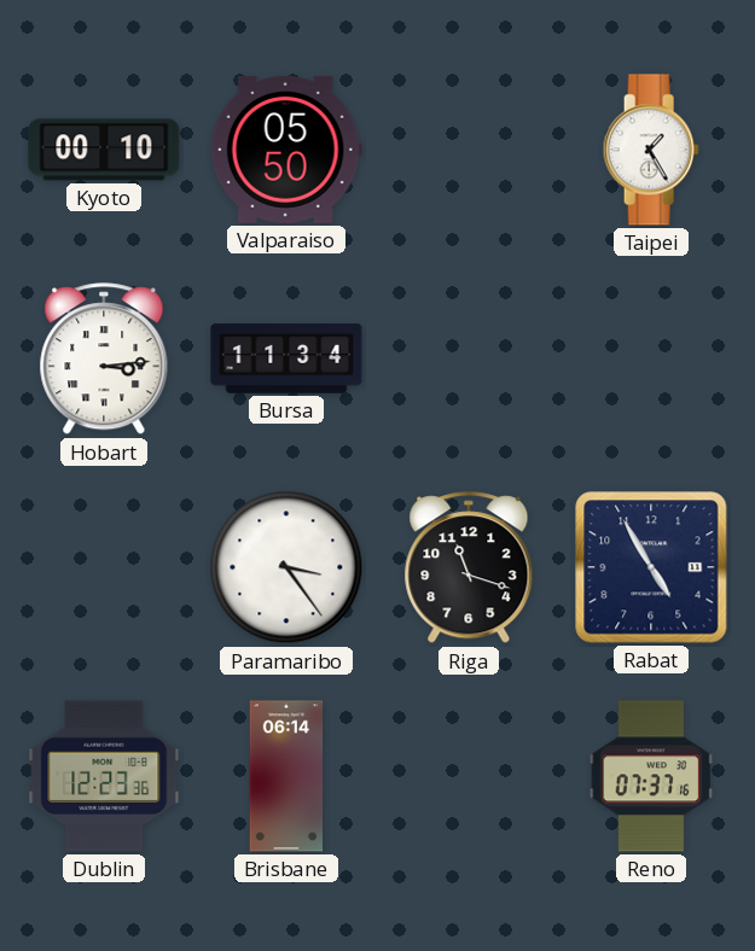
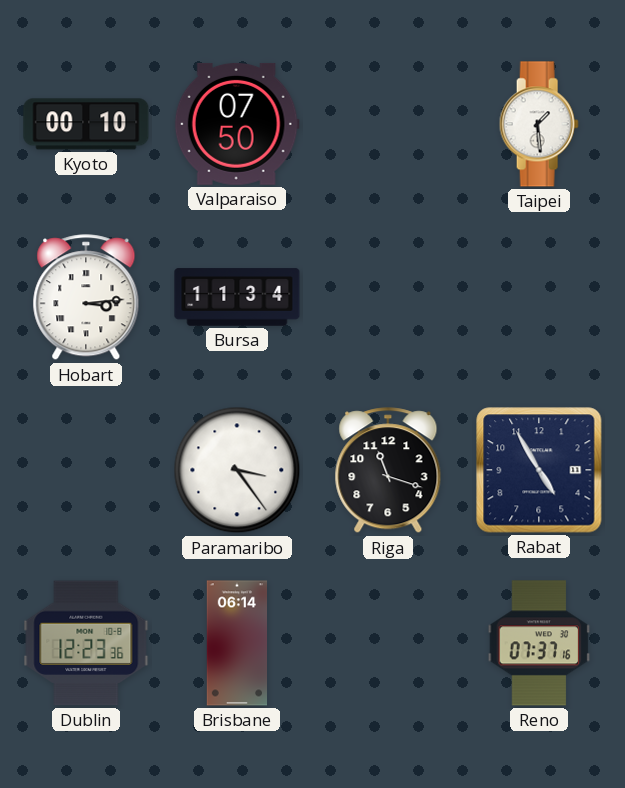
Valparaiso: 05:50 -> 07:50 (237, 124)
Taipei: 1:25 -> 1:29 (539, 124)
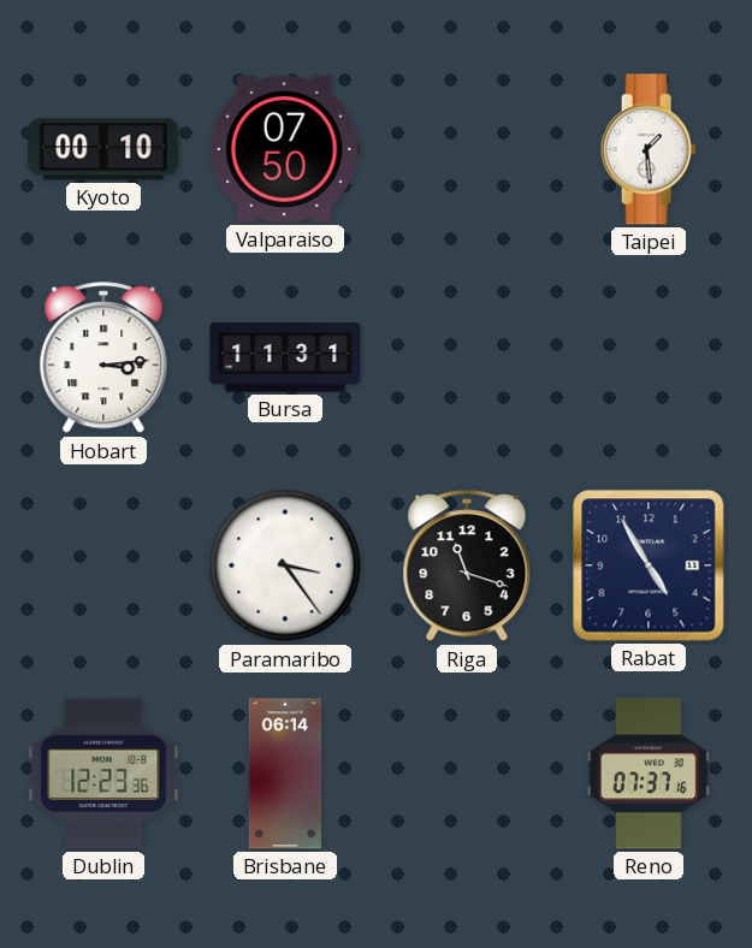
Bursa: 11:34 -> 11:31 (285, 357)
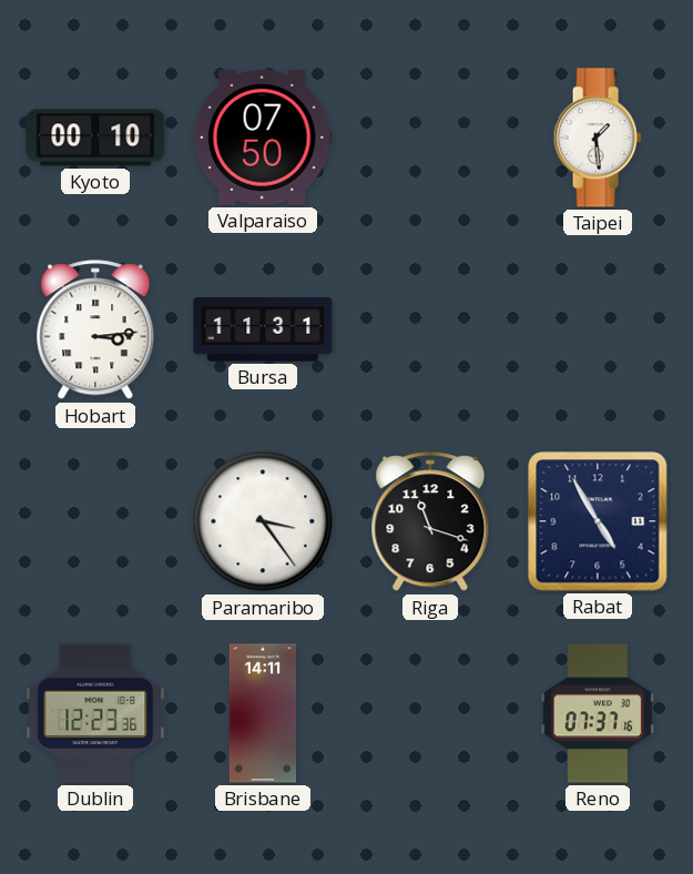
Brisbane: 06:14 -> 14:11 (263, 713)
